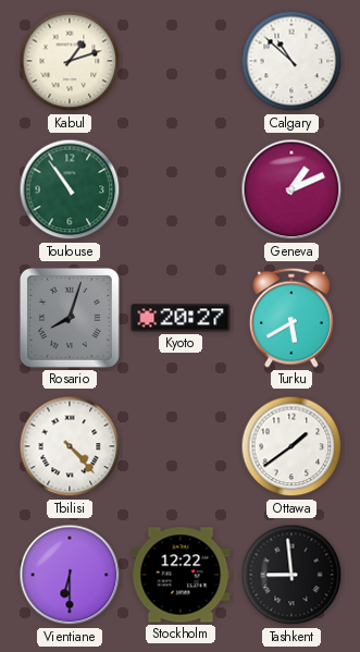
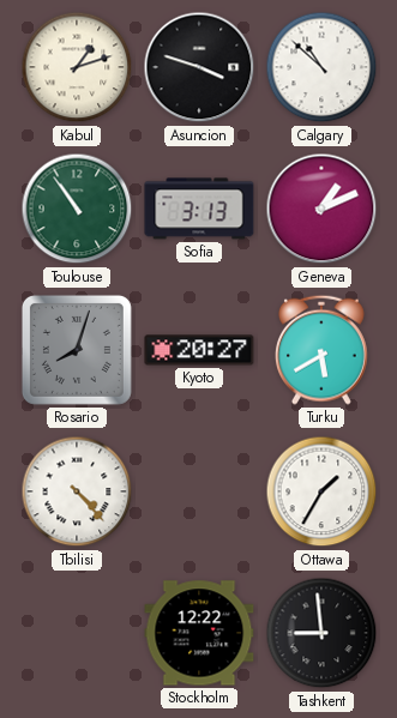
Asuncion: none -> 3:48 (199, 67)
Sofia: none -> 3:13 (199, 209)
Ottawa: 1:39 -> 1:35 (321, 491)
Vientiane: 6:30 -> none (70, 575)
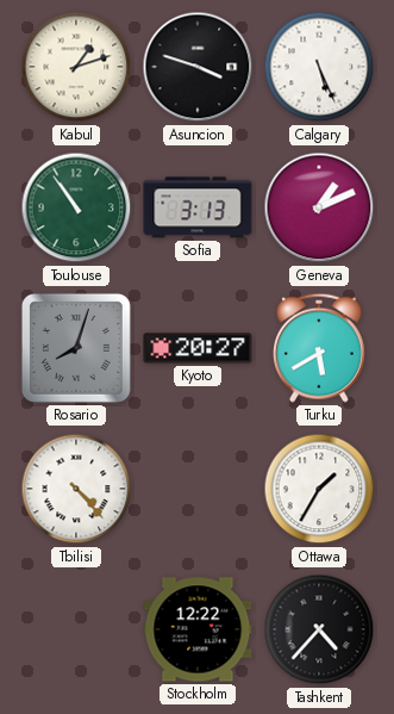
Calgary: 10:52 -> 5:26 (319, 67)
Tashkent: 8:59 -> 4:37 (319, 629)
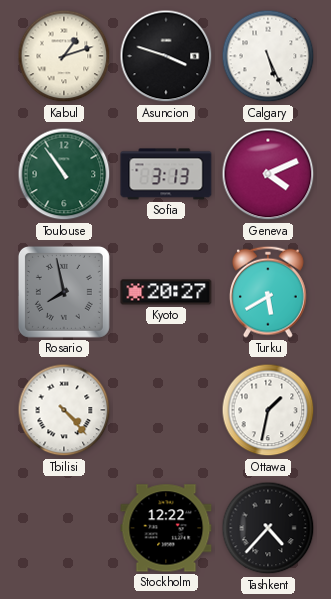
Geneva: 1:11 -> 4:11 (268, 174)
Rosario: 8:03 -> 7:58 (64, 292)
Ottawa: 1:35 -> 1:32 (268, 410)
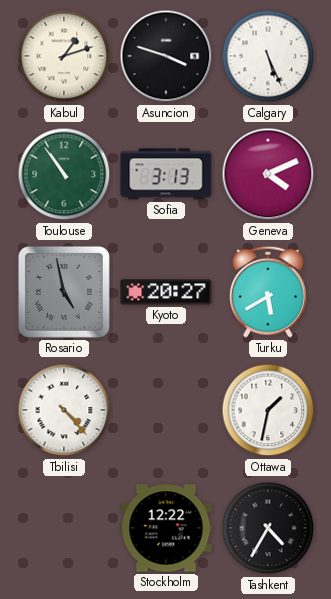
Rosario: 7:58 -> 4:58 (64, 292)
Tashkent: 4:37 -> 4:35 (268, 528)
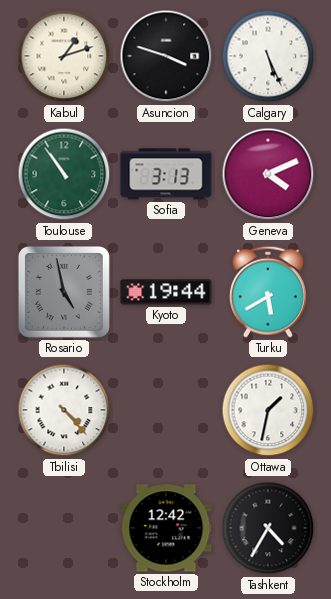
Kyoto: 20:27 -> 19:44 (166, 292)
Stockholm: 12:22 -> 12:42 (166, 528)
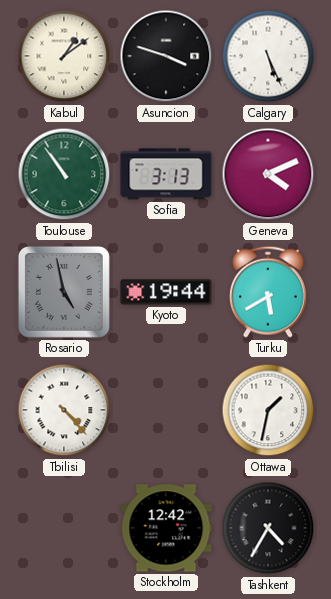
Kabul: 1:12 -> 1:09 (64, 56)
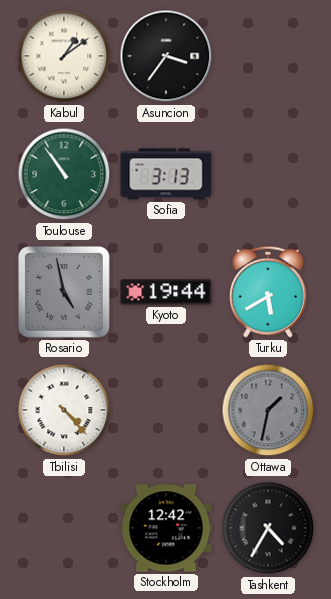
Asuncion: 3:48 -> 3:36 (166, 56)
Calgary: 5:26 -> none (268, 56)
Geneva: 4:11 -> none (268, 174)
Ottawa dial: white -> grey (268, 410)
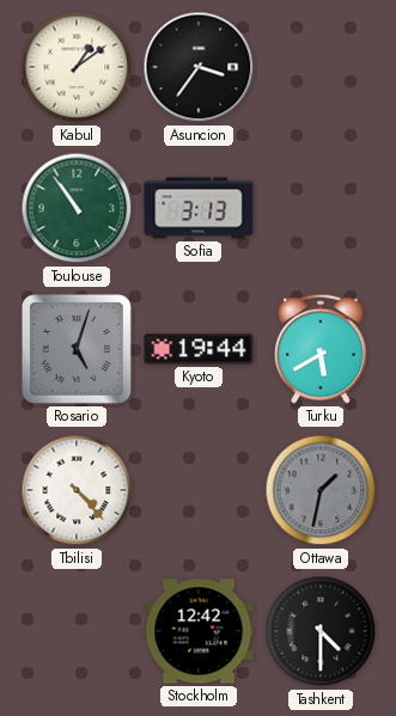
Rosario: 4:58 -> 5:03 (77, 349)
Tashkent: 4:35 -> 4:30 (321, 631)
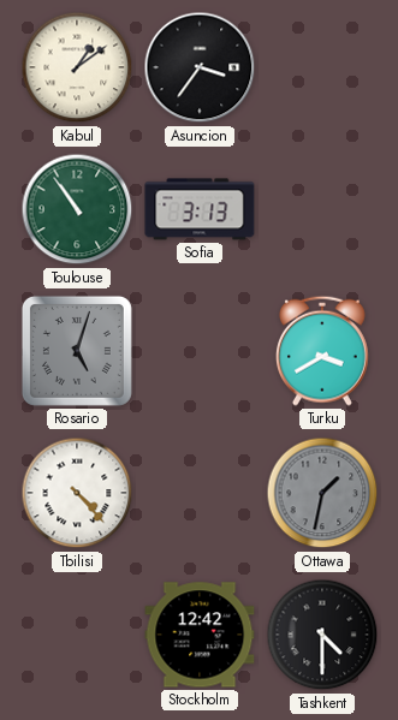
Kyoto: 19:44 -> none (199, 349)
Turku: 5:40 -> 3:40 (322, 351)
